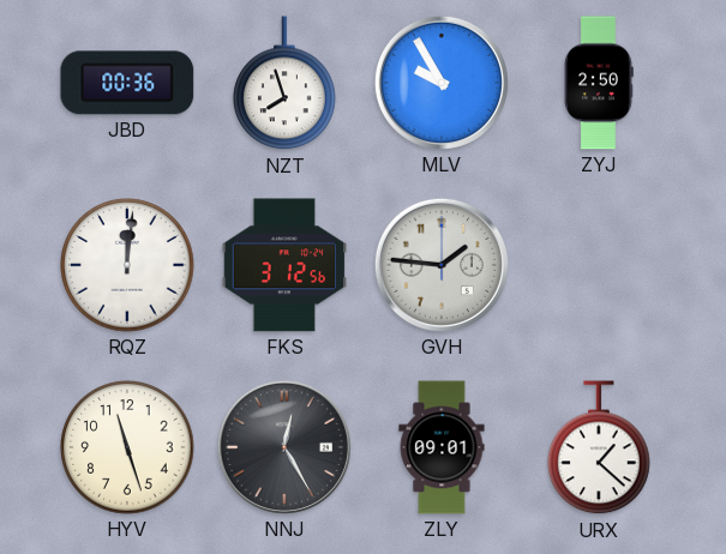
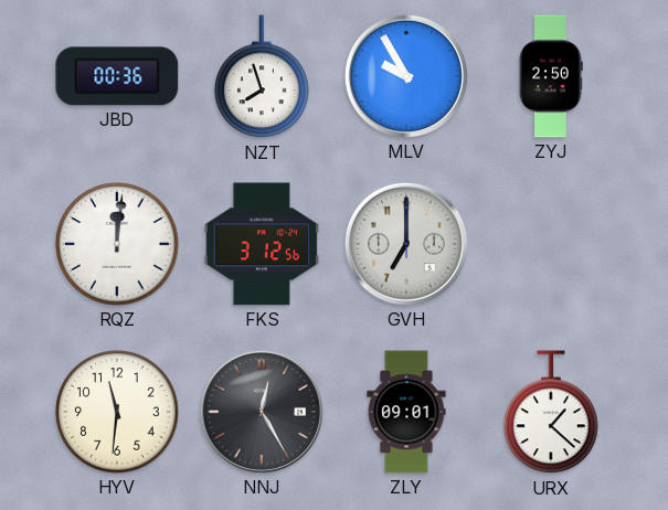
GVH: 1:46 -> 7:00 (406, 244)
HYV: 11:27 -> 11:31 (117, 412)
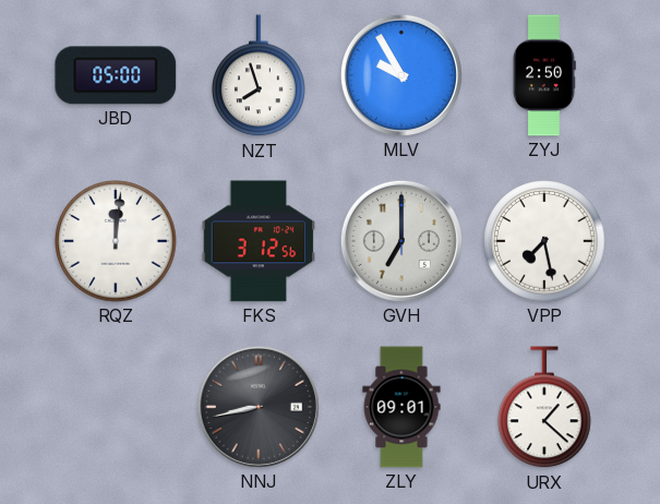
JBD: 00:36 -> 05:00 (116, 75)
VPP: none -> 7:28 (544, 241)
HYV: 11:31 -> none (117, 412)
NNJ: 12:25 -> 8:43 (259, 407)
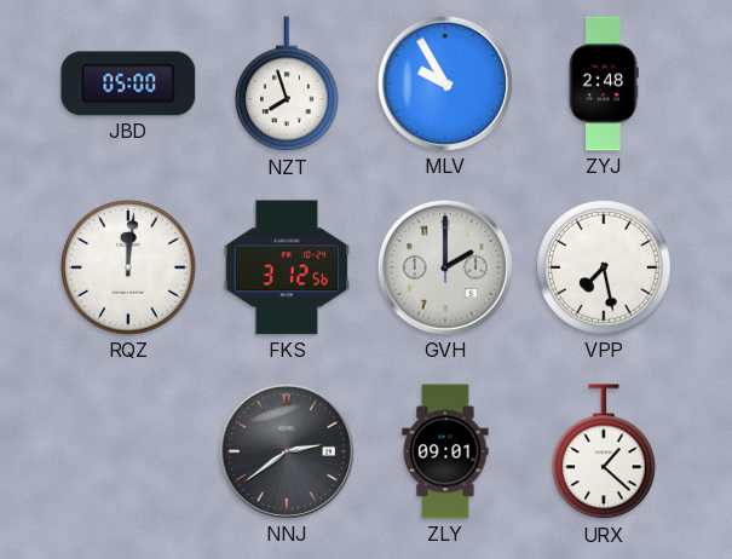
ZYJ: 2:50 -> 2:48 (604, 83)
GVH: 7:00 -> 2:00 (445, 267)
NNJ: 8:43 -> 2:39 (287, 451)
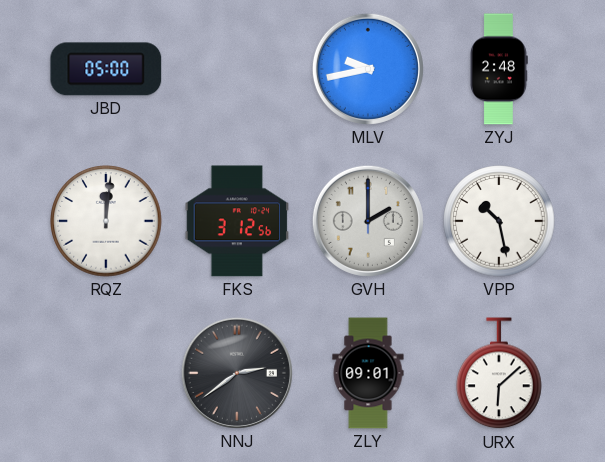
NZT: 7:57 -> none (287, 85)
MLV: 9:55 -> 9:43 (368, 69)
VPP: 7:28 -> 10:28 (499, 221)
URX: 1:22 -> 6:08 (499, 374)
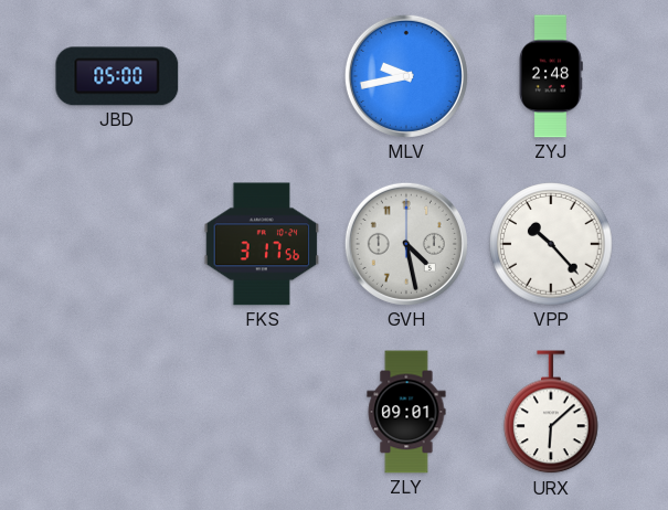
RQZ: 12:01 -> none (106, 221)
FKS: 3:12 -> 3:17 (262, 244)
GVH: 2:00 -> 4:28 (406, 244)
VPP: 10:28 -> 10:23 (551, 244)
NNJ: 2:39 -> none (237, 373)
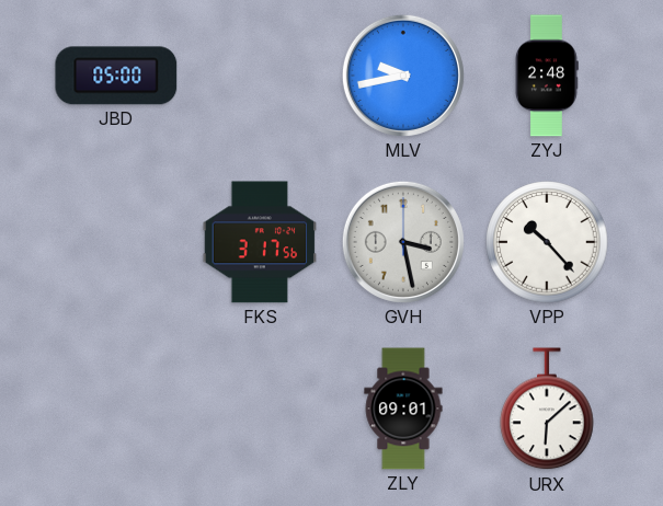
GVH: 4:28 -> 3:28 (403, 242)
